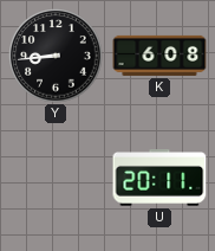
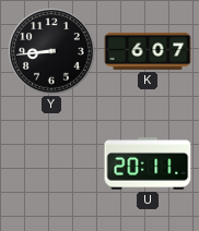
K: 6:08 -> 6:07 (148, 51)
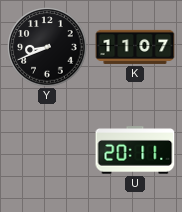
Y: 8:44 -> 8:41 (47, 47)
K: 6:07 -> 11:07 (135, 47)
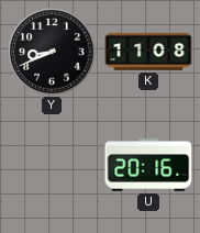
K: 11:07 -> 11:08 (148, 52)
U: 20:11 -> 20:16 (148, 165)
